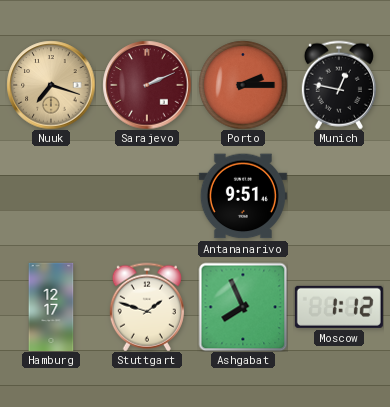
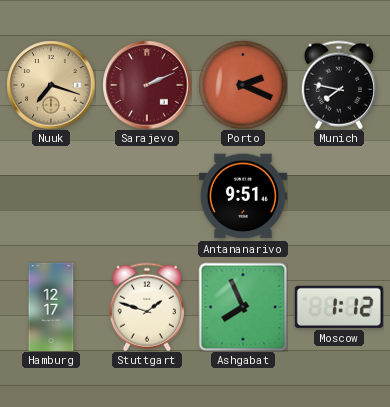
Porto: 2:15 -> 2:19 (243, 85)
Munich: 12:47 -> 7:47 (339, 85)
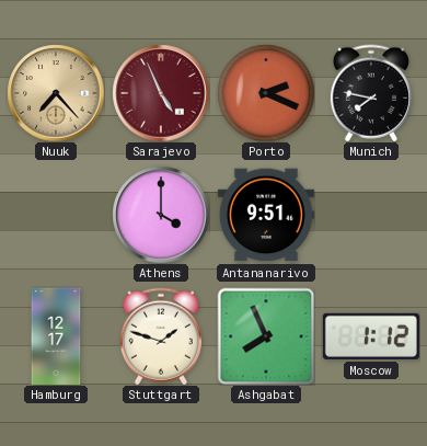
Nuuk: 7:18 -> 7:23 (56, 93)
Sarajevo: 2:11 -> 4:56 (161, 93)
Athens: none -> 4:00 (161, 215)
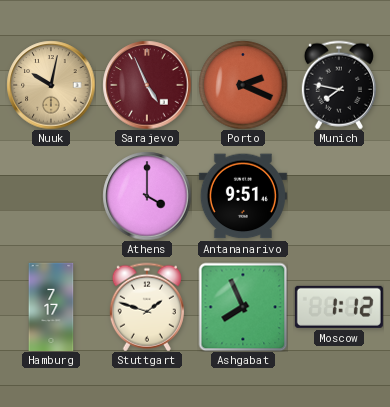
Nuuk: 7:23 -> 10:02 (51, 85)
Hamburg: 12:17 -> 7:17 (51, 307)
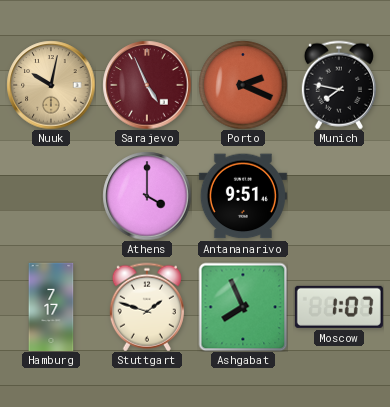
Moscow: 1:12 -> 1:07 (339, 307)
